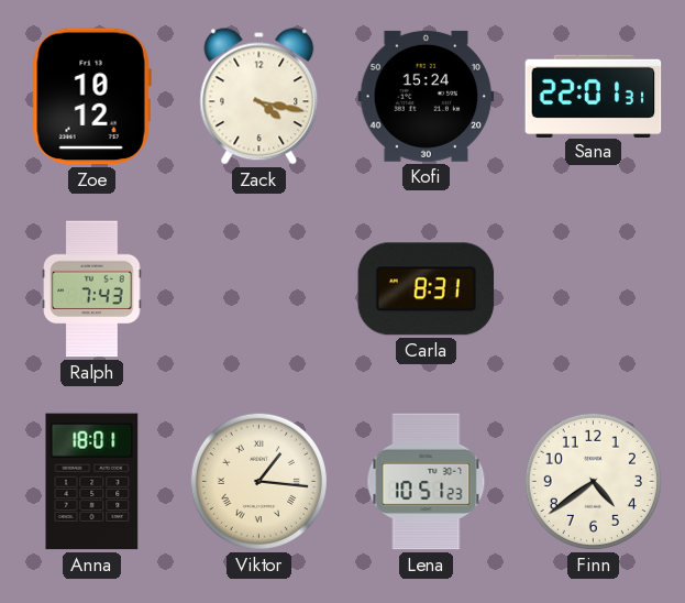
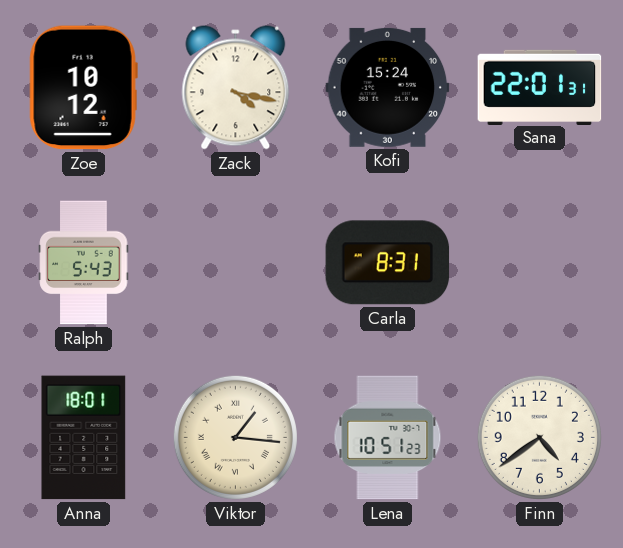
Ralph: 7:43 -> 5:43 (84, 263)
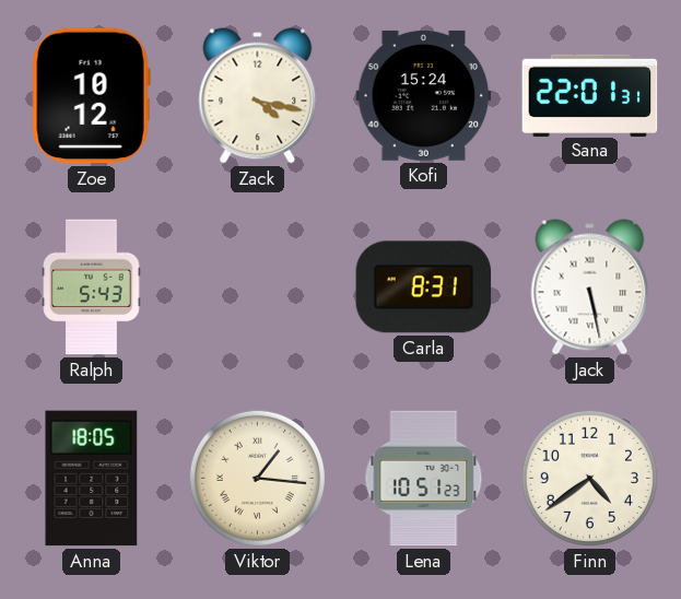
Jack: none -> 5:28 (590, 287)
Anna: 18:01 -> 18:05 (92, 479)
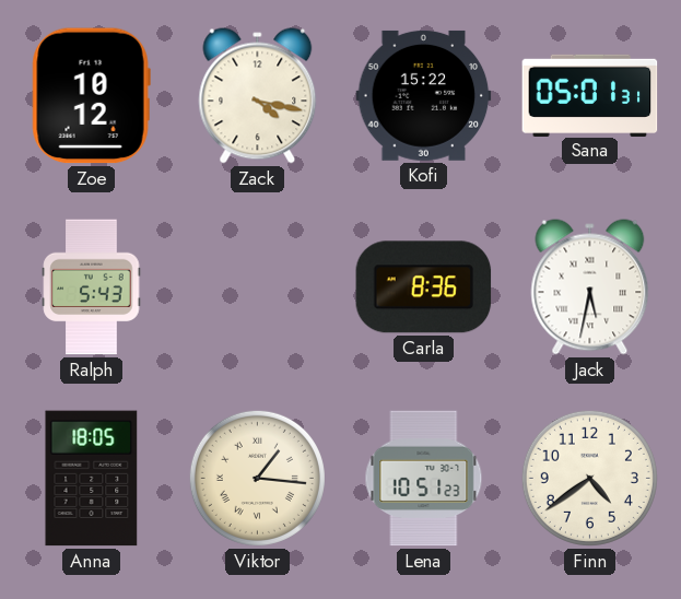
Kofi: 15:24 -> 15:22 (424, 95)
Sana: 22:01 -> 05:01 (590, 95)
Carla: 8:31 -> 8:36 (424, 287)
Jack: 5:28 -> 5:32 (590, 287)
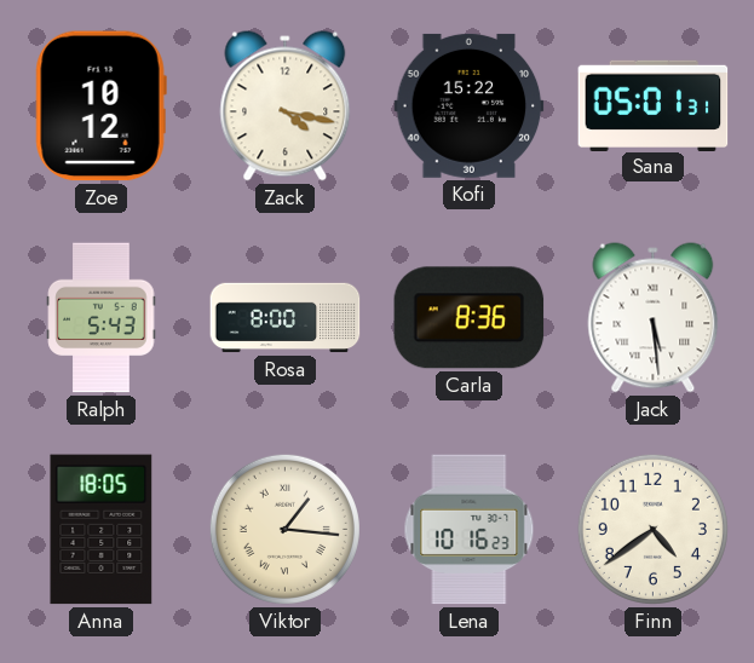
Rosa: none -> 8:00 (286, 318)
Jack: 5:32 -> 5:29 (654, 318)
Lena: 10:51 -> 10:16 (470, 530)
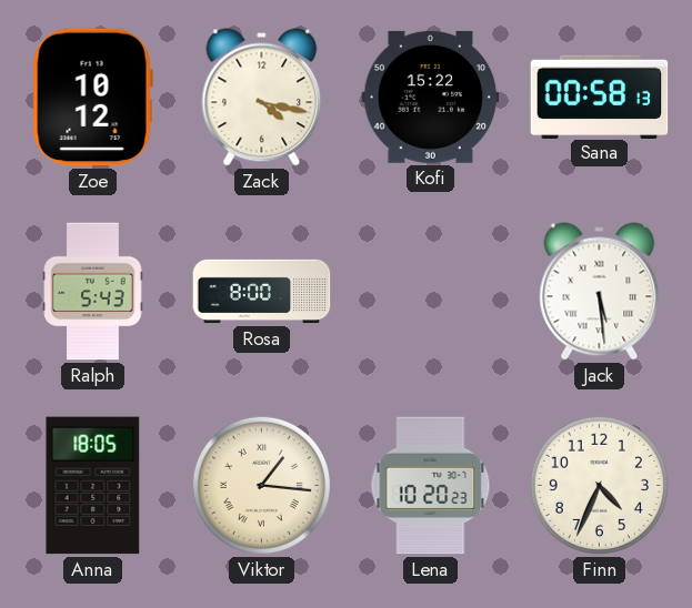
Sana: 05:01 -> 00:58 (600, 97)
Carla: 8:36 -> none (470, 318)
Lena: 10:16 -> 10:20 (431, 486)
Finn: 4:39 -> 4:34 (599, 485)
